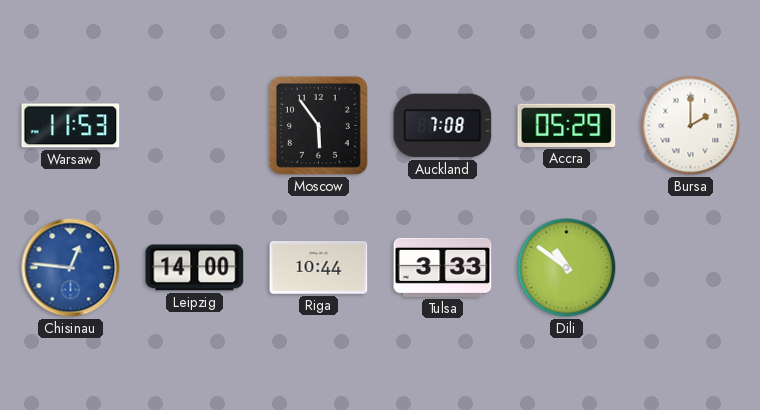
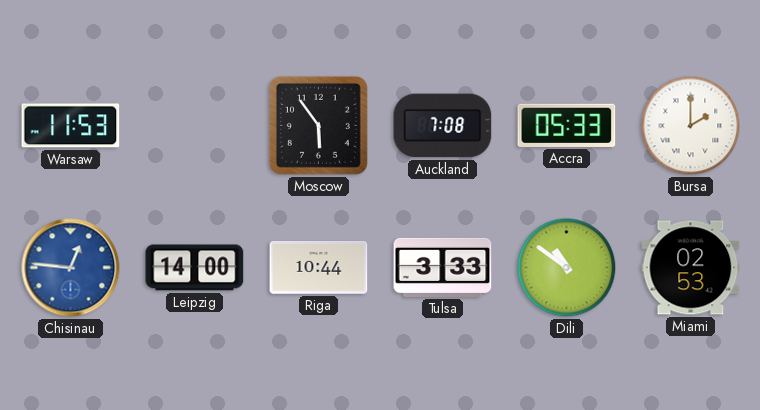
Accra: 05:29 -> 05:33 (567, 125)
Miami: none -> 02:53 (691, 268)
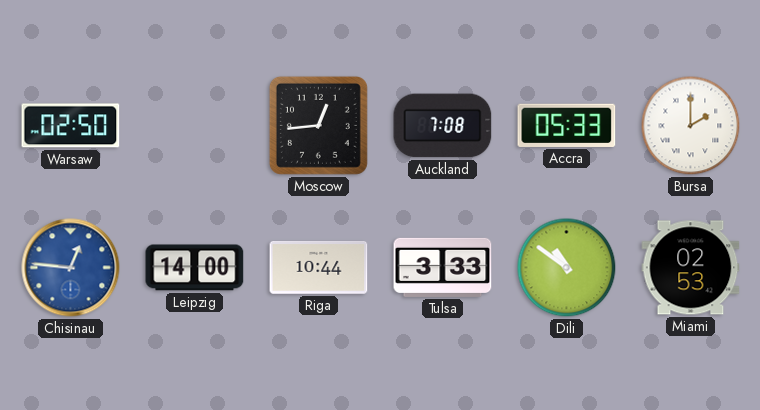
Warsaw: 11:53 -> 02:50 (71, 126)
Moscow: 5:54 -> 12:44 (318, 125)
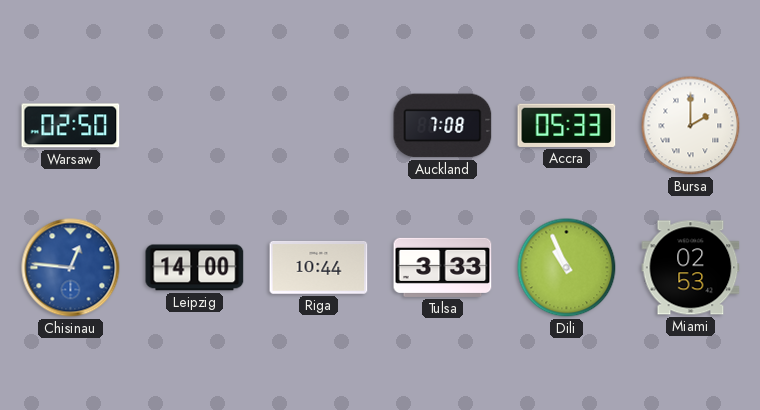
Moscow: 12:44 -> none (318, 125)
Dili: 10:51 -> 10:56 (567, 268)
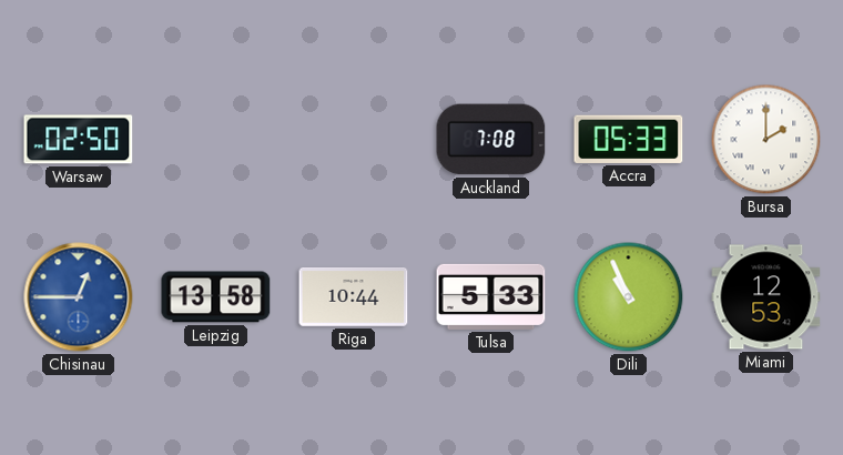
Chisinau: 12:46 -> 12:45 (79, 297)
Leipzig: 14:00 -> 13:58 (216, 297)
Tulsa: 3:33 -> 5:33 (491, 296)
Miami: 02:53 -> 12:53 (766, 297)
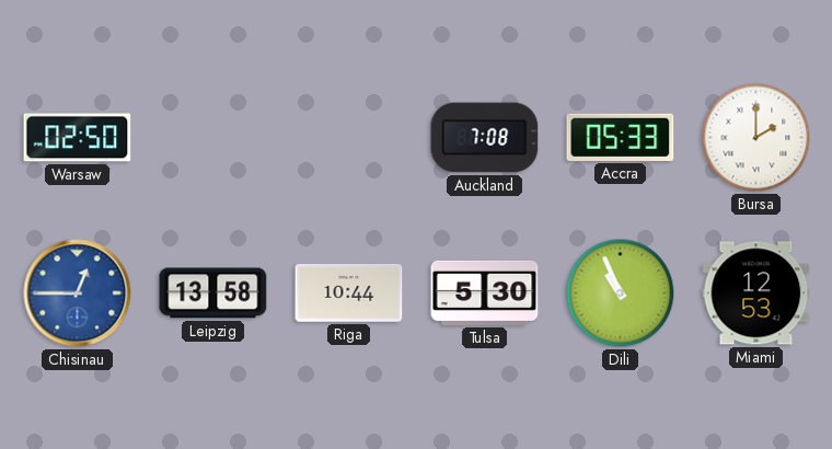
Tulsa: 5:33 -> 5:30 (485, 292)
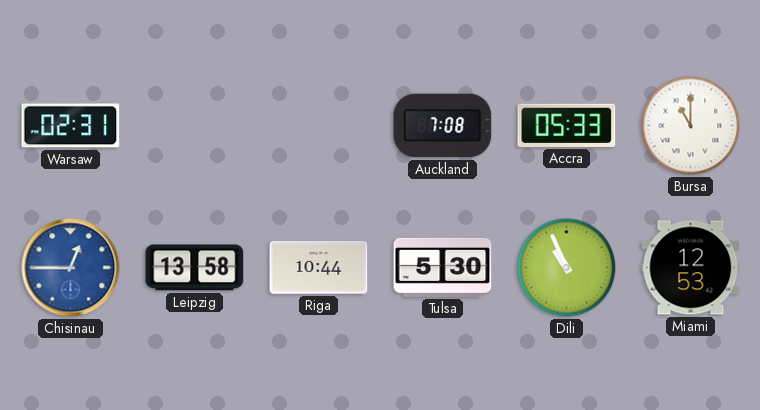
Warsaw: 02:50 -> 02:31 (71, 126)
Bursa: 2:00 -> 11:00 (691, 126)
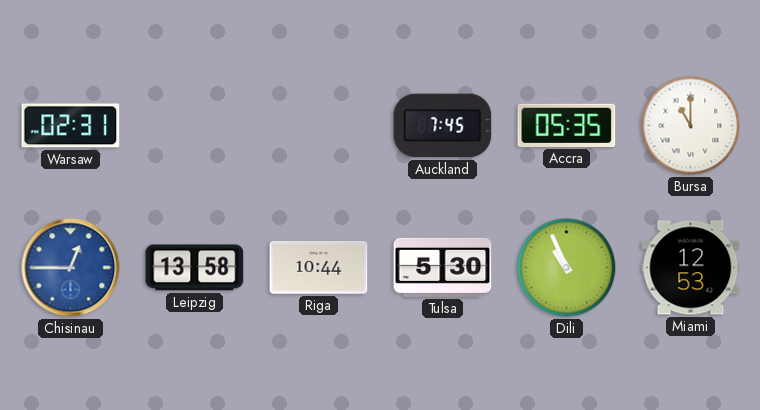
Auckland: 7:08 -> 7:45 (443, 126)
Accra: 05:33 -> 05:35 (567, 125)
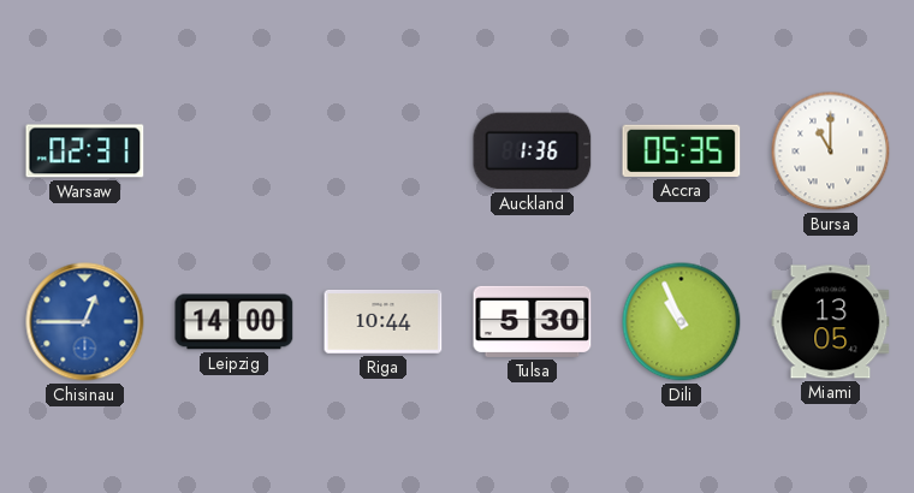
Auckland: 7:45 -> 1:36 (533, 152)
Leipzig: 13:58 -> 14:00 (235, 322)
Miami: 12:53 -> 13:05 (831, 322)
